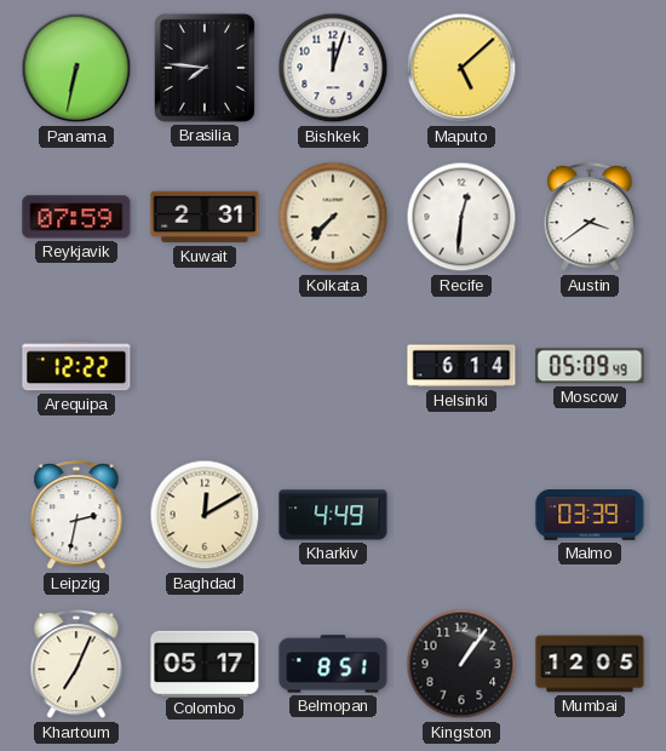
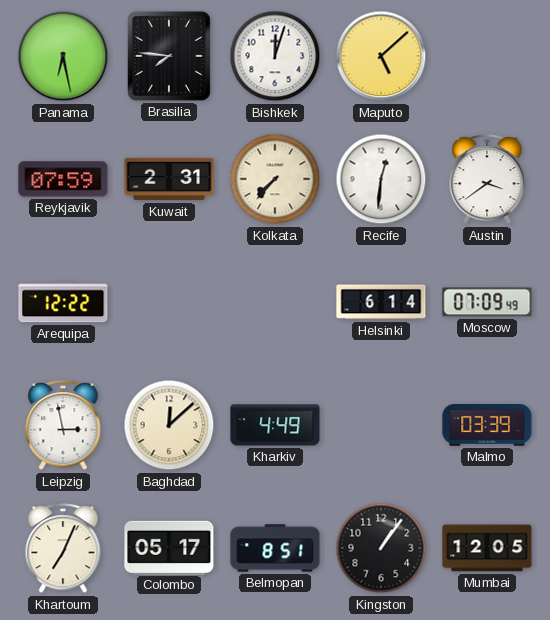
Panama: 6:32 -> 6:28 (63, 56)
Moscow: 05:09 -> 07:09 (487, 302)
Leipzig: 2:32 -> 2:58 (63, 425)
Baghdad: 12:10 -> 12:08 (169, 425)
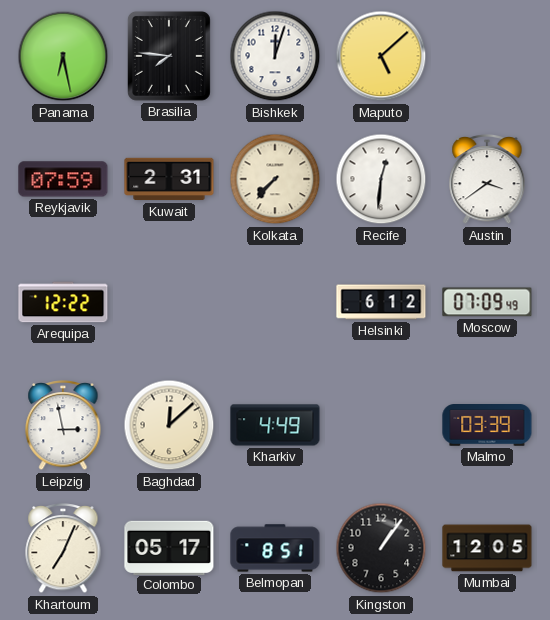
Helsinki: 6:14 -> 6:12 (381, 302)
